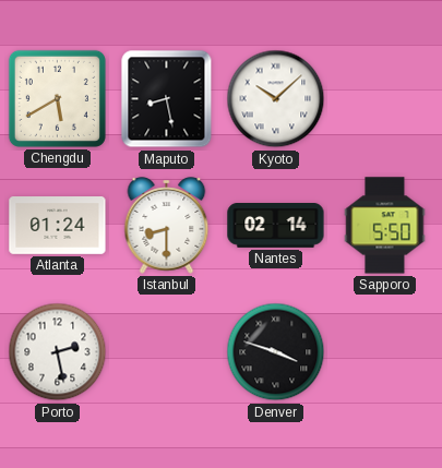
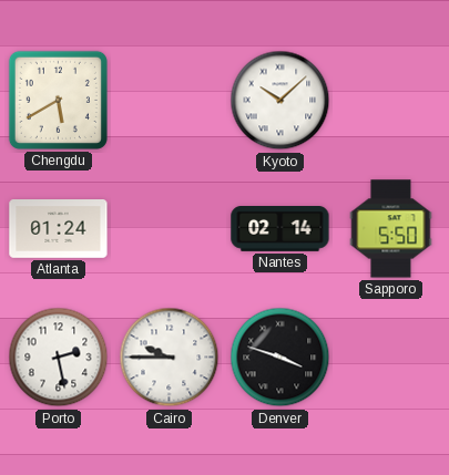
Maputo: 8:28 -> none (167, 99)
Istanbul: 8:30 -> none (167, 226)
Cairo: none -> 9:45 (170, 358)
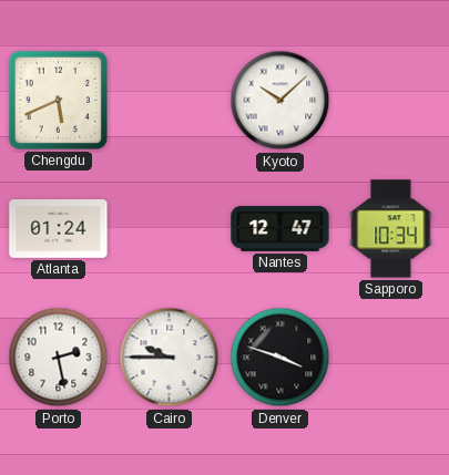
Chengdu: 5:40 -> 5:41 (58, 100)
Nantes: 02:14 -> 12:47 (280, 229)
Sapporo: 5:50 -> 10:34 (391, 229)
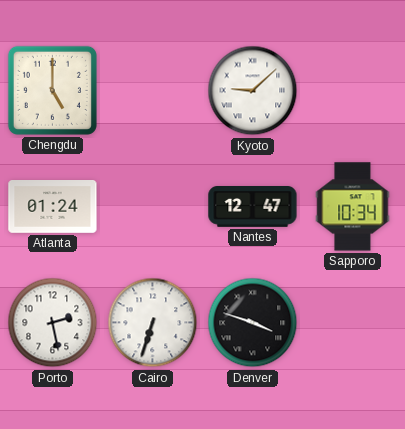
Chengdu: 5:41 -> 5:00 (52, 90)
Kyoto: 10:08 -> 9:08 (253, 91)
Cairo: 9:45 -> 6:33 (153, 323)
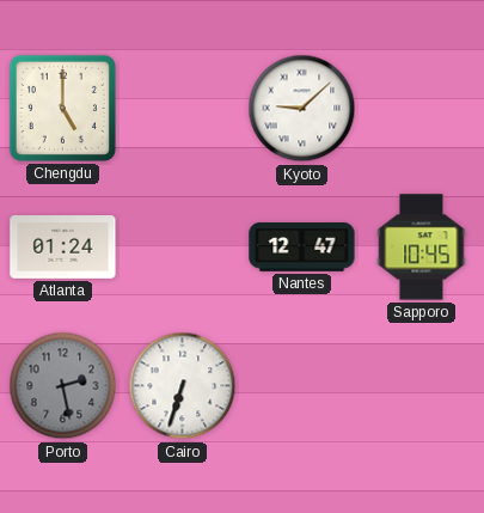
Sapporo: 10:34 -> 10:45 (422, 248)
Porto dial: white -> grey (63, 386)
Denver: 3:48 -> none (253, 323)
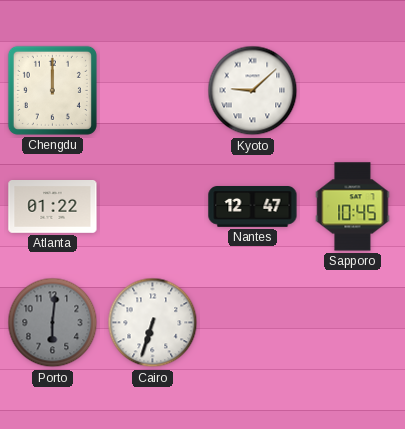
Chengdu: 5:00 -> 12:00 (52, 90)
Atlanta: 01:24 -> 01:22 (53, 207)
Porto: 2:28 -> 6:01 (53, 323)
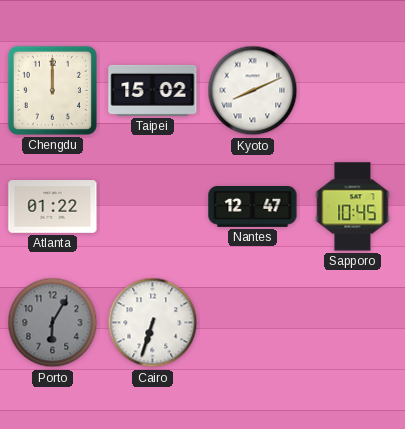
Taipei: none -> 15:02 (153, 90)
Kyoto: 9:08 -> 8:11 (253, 91)
Porto: 6:01 -> 6:05 (53, 323)
